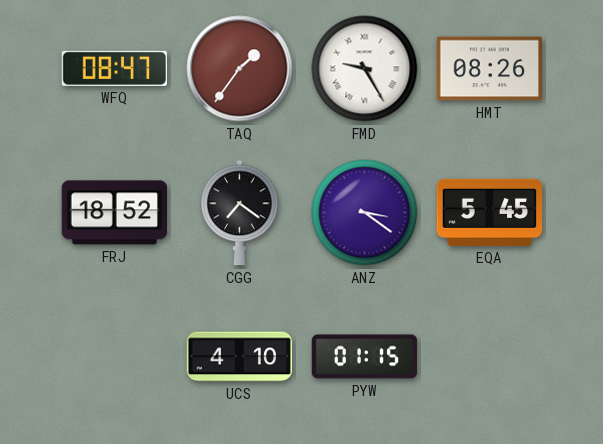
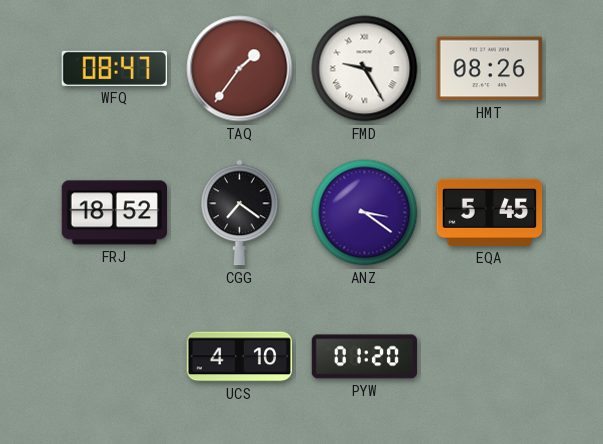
PYW: 01:15 -> 01:20 (365, 357)
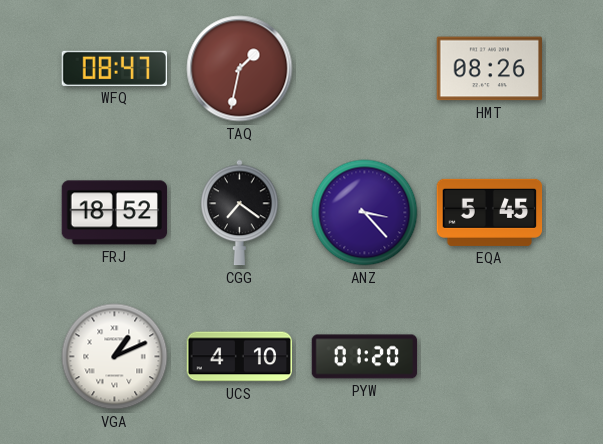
TAQ: 1:36 -> 1:32 (240, 69)
FMD: 9:25 -> none (365, 69)
ANZ: 3:21 -> 3:23 (365, 213)
VGA: none -> 1:11 (115, 357)
